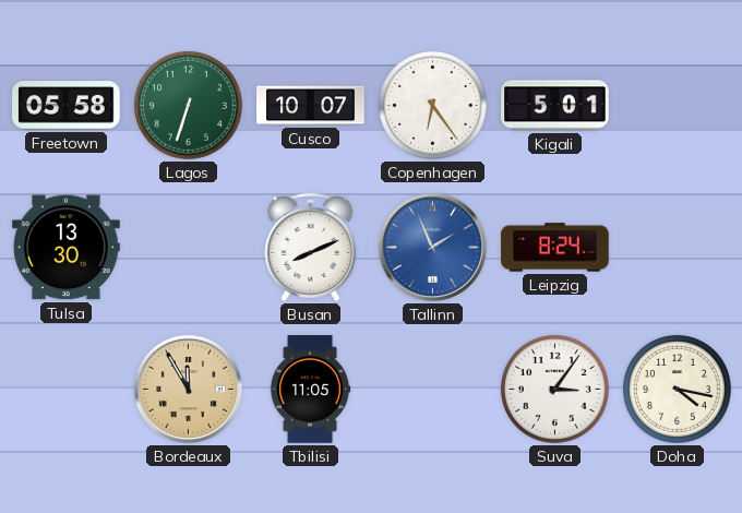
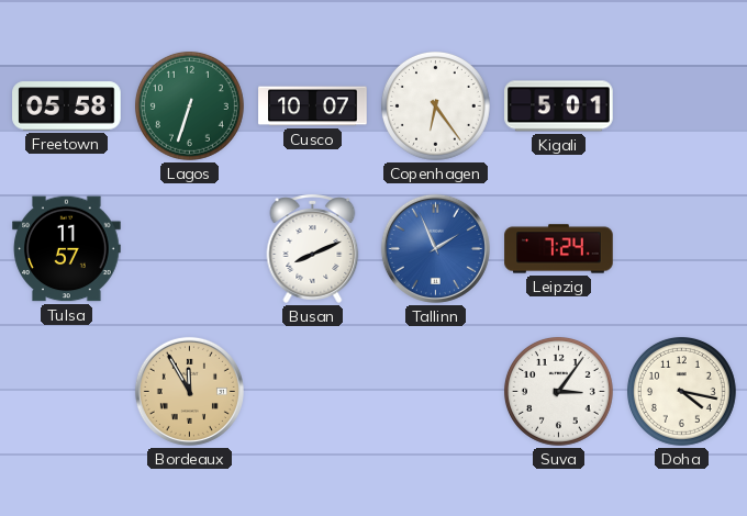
Tulsa: 13:30 -> 11:57 (67, 249)
Leipzig: 8:24 -> 7:24 (559, 249)
Tbilisi: 11:05 -> none (310, 390)
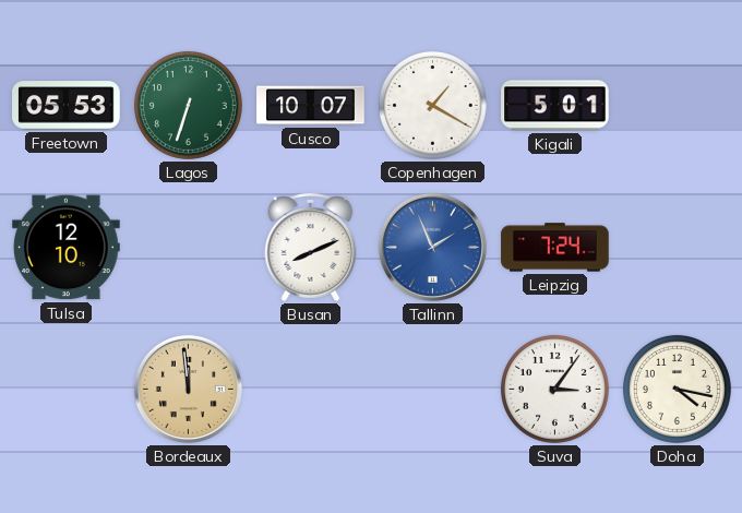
Freetown: 05:58 -> 05:53 (67, 106)
Copenhagen: 6:24 -> 1:20 (432, 105)
Tulsa: 11:57 -> 12:10 (67, 248)
Bordeaux: 11:55 -> 11:59 (188, 389)
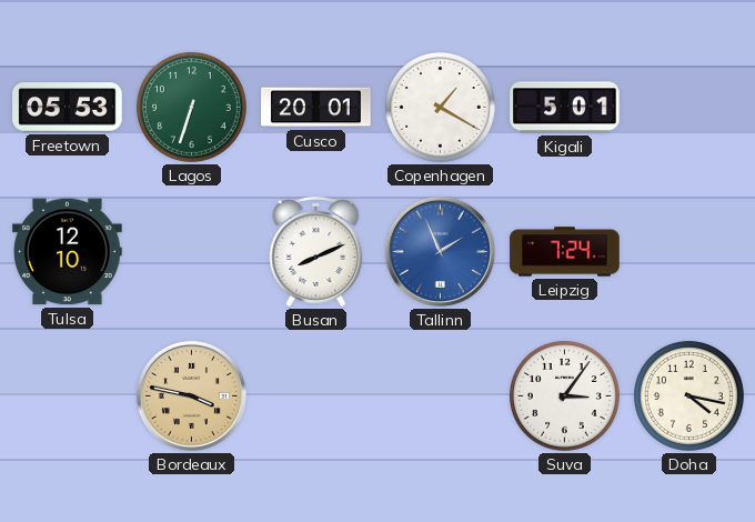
Cusco: 10:07 -> 20:01 (316, 108)
Bordeaux: 11:59 -> 3:47 (191, 395)
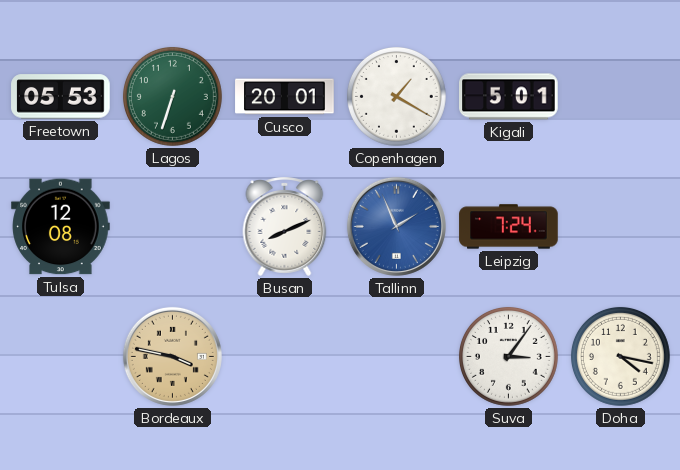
Tulsa: 12:10 -> 12:08 (61, 227)
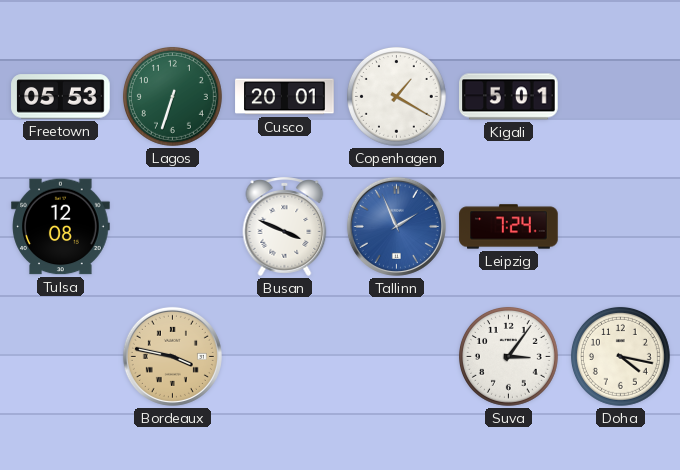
Busan: 8:11 -> 3:49 (285, 226)
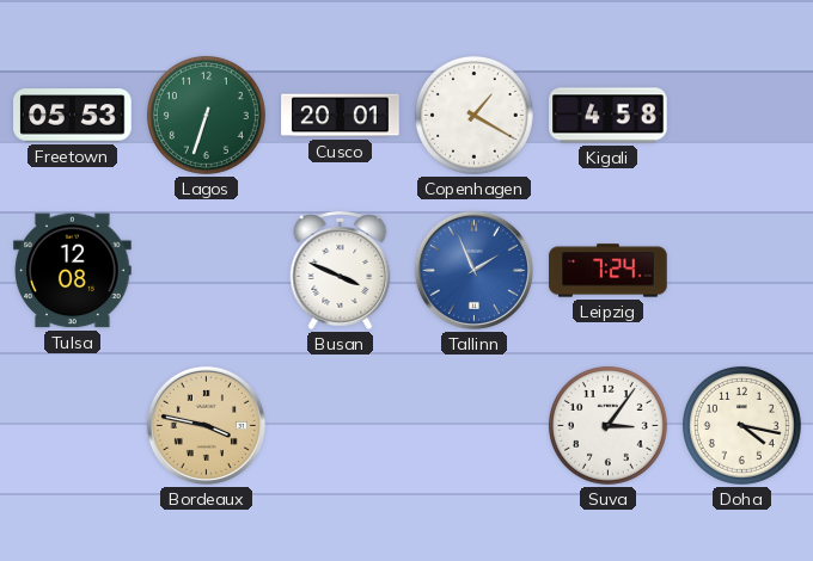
Kigali: 5:01 -> 4:58 (609, 116)
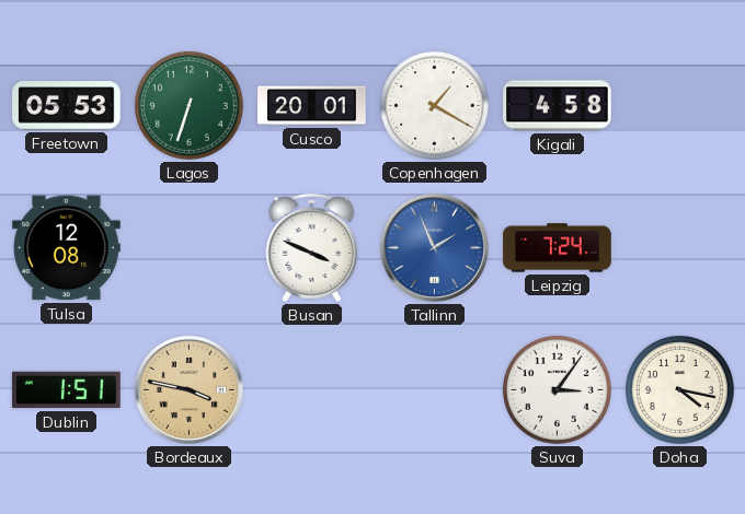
Dublin: none -> 1:51 (67, 390)
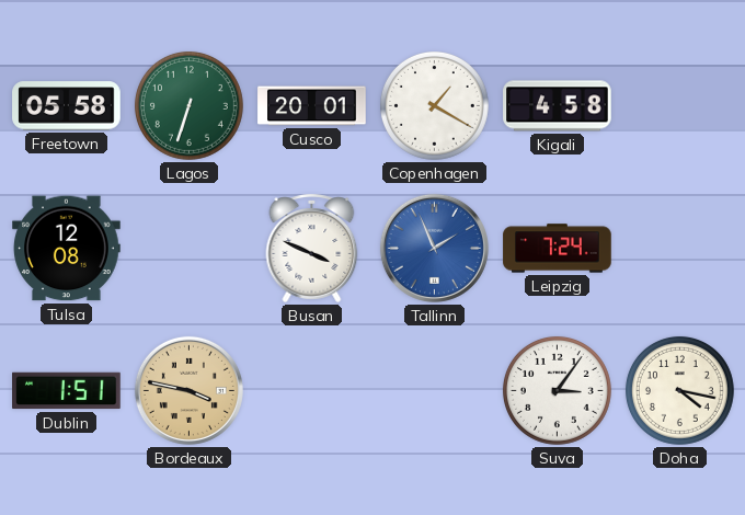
Freetown: 05:53 -> 05:58 (67, 106)
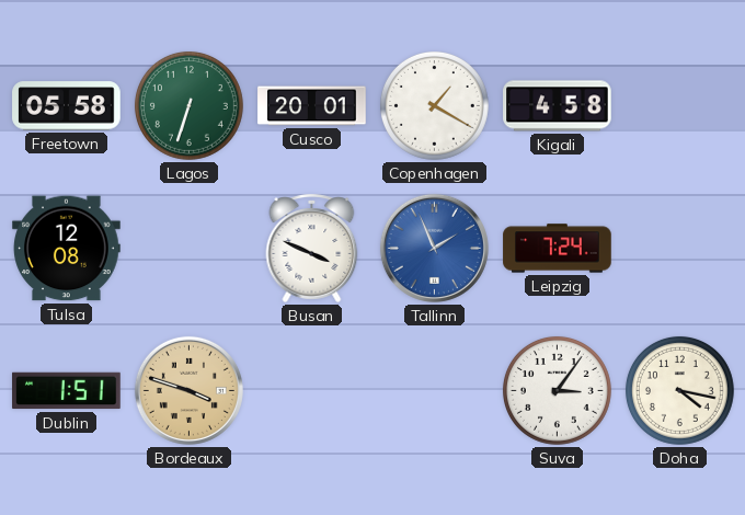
Bordeaux: 3:47 -> 3:48 (188, 390)
